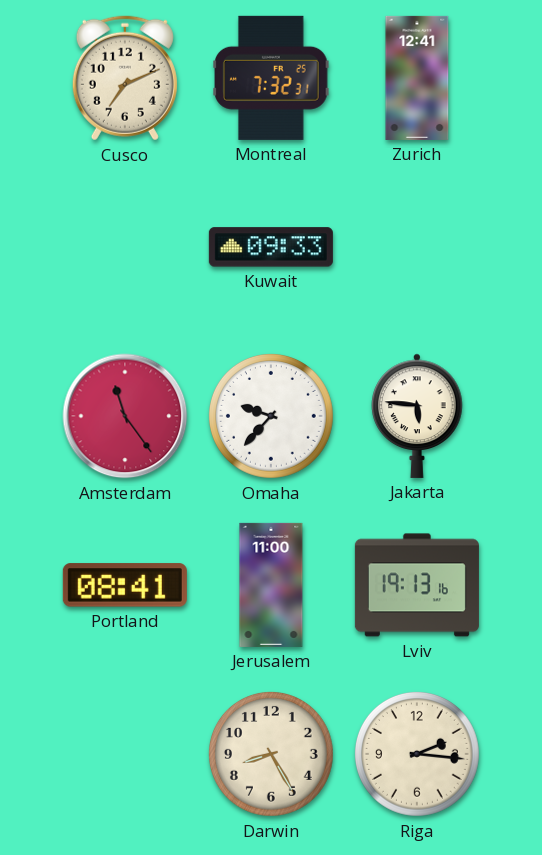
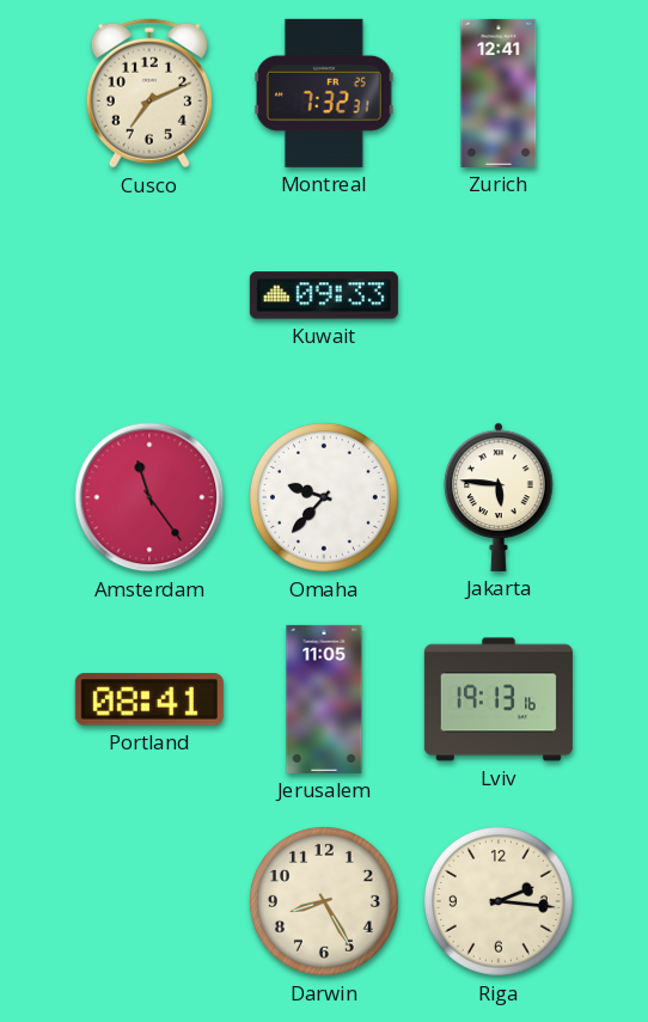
Jerusalem: 11:00 -> 11:05 (324, 699)
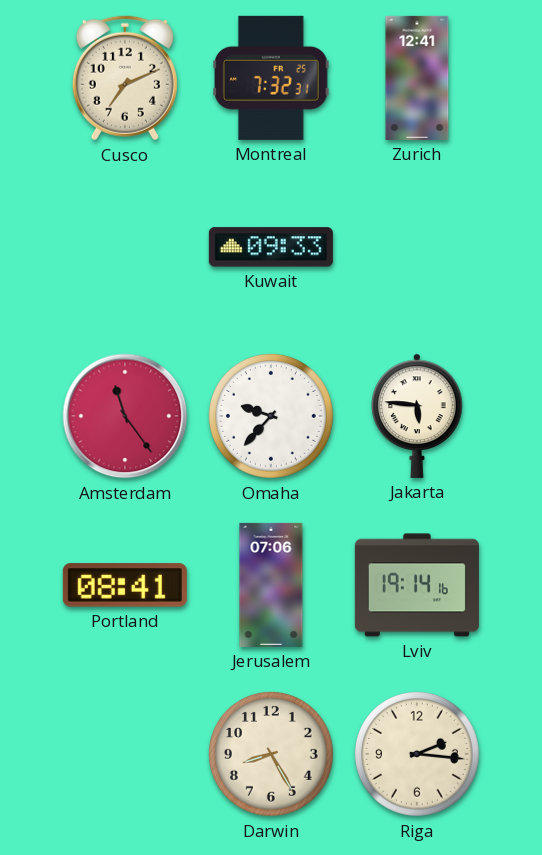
Jerusalem: 11:05 -> 07:06 (271, 585)
Lviv: 19:13 -> 19:14 (417, 585)
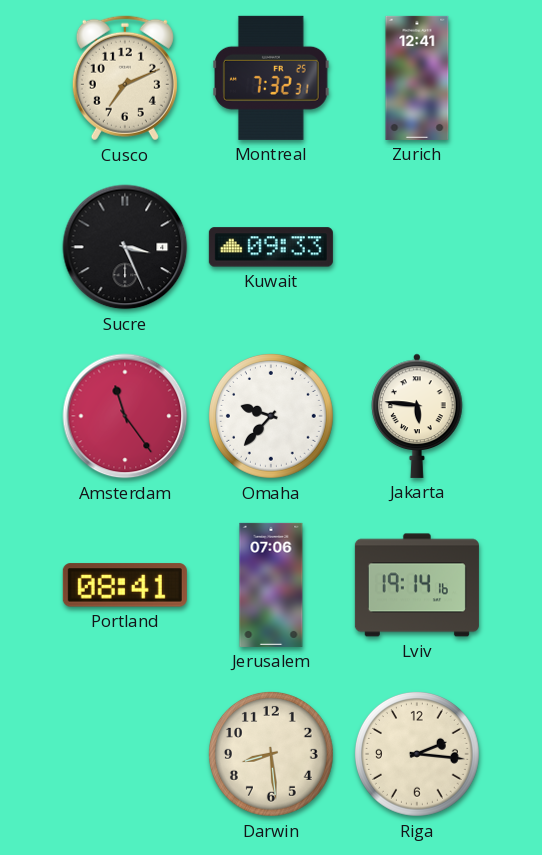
Sucre: none -> 3:26 (125, 247)
Darwin: 8:25 -> 8:29 (271, 754)
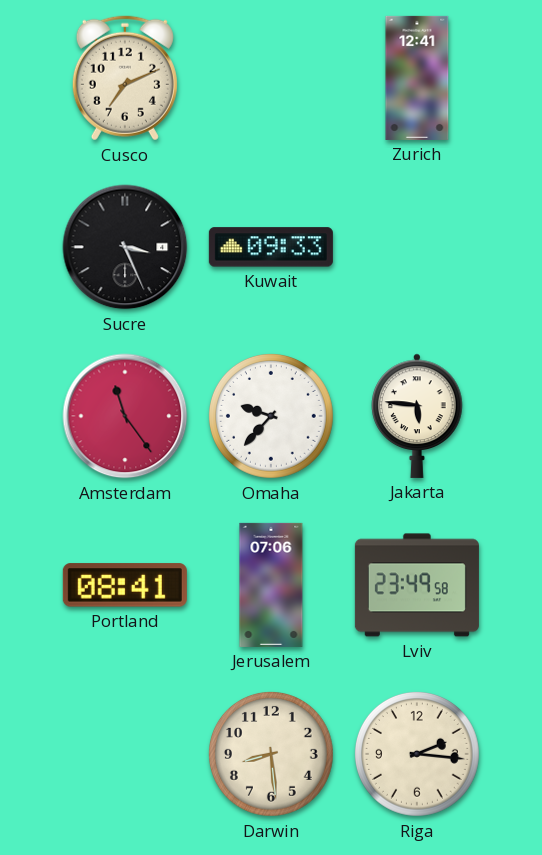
Montreal: 7:32 -> none (271, 78)
Lviv: 19:14 -> 23:49 (417, 585)
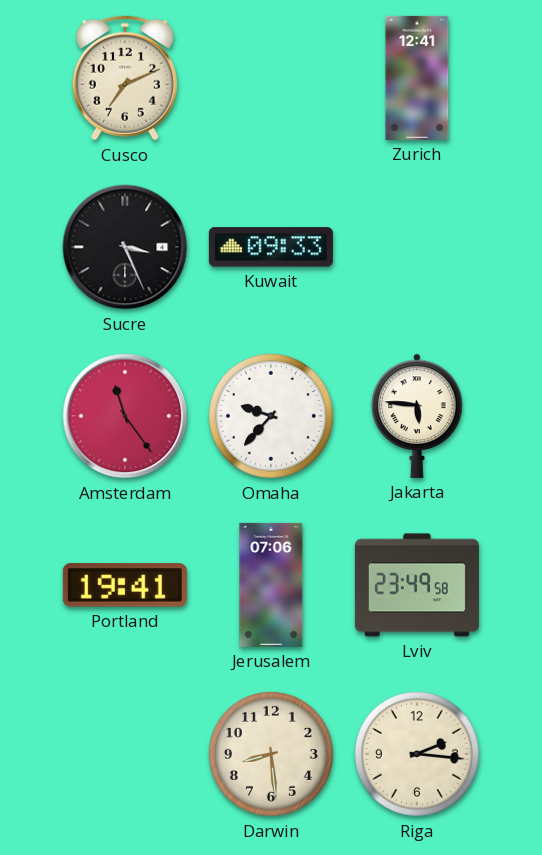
Portland: 08:41 -> 19:41 (125, 585)
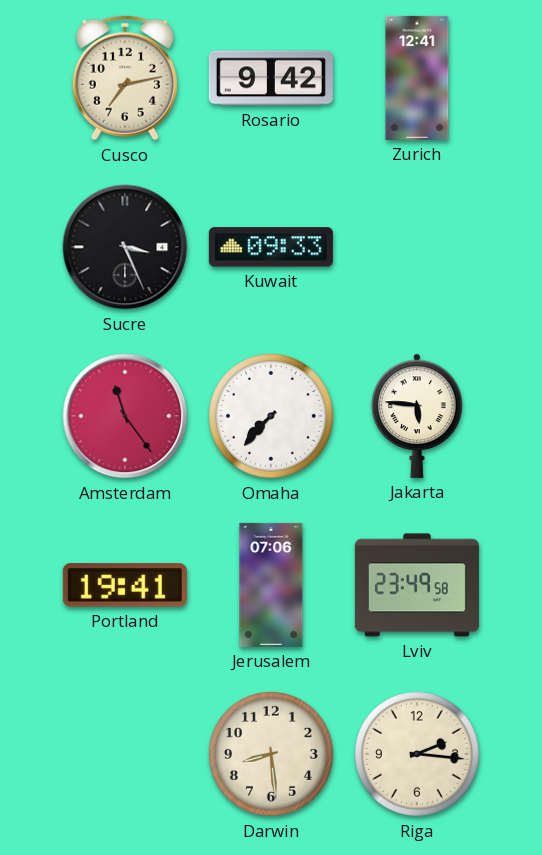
Cusco: 7:11 -> 7:13 (125, 78)
Rosario: none -> 9:42 (271, 78)
Omaha: 9:37 -> 7:37 (271, 416)
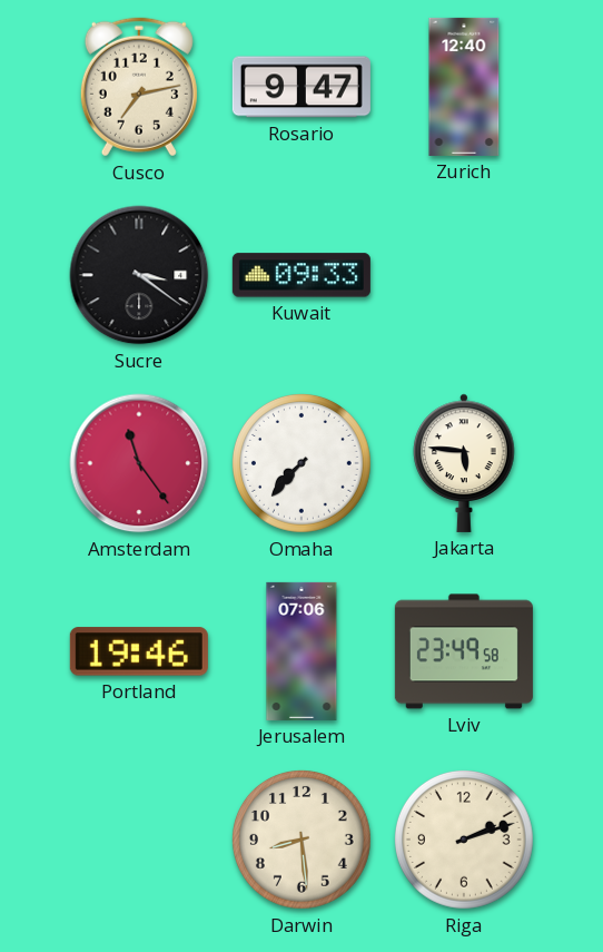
Rosario: 9:42 -> 9:47 (301, 87)
Zurich: 12:41 -> 12:40 (464, 87)
Sucre: 3:26 -> 3:21 (139, 275)
Portland: 19:41 -> 19:46 (139, 651)
Riga: 2:16 -> 2:12 (464, 840)
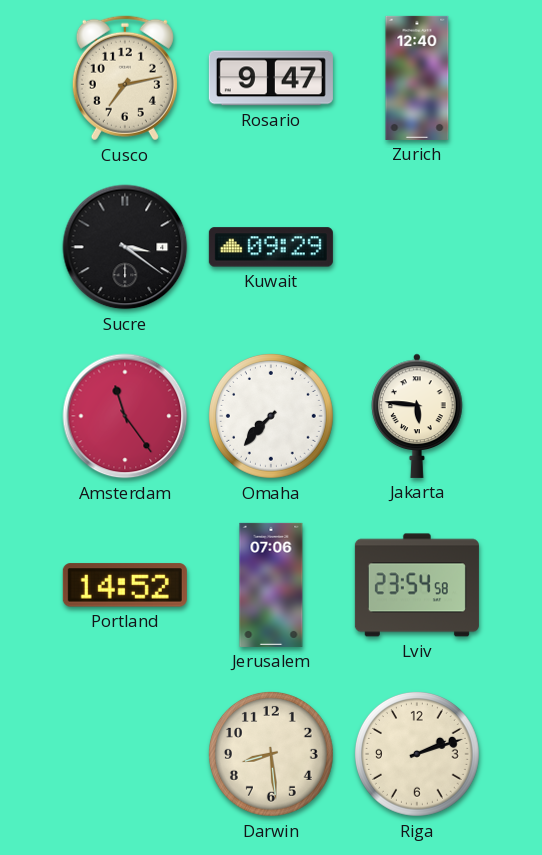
Kuwait: 09:33 -> 09:29 (271, 247)
Portland: 19:46 -> 14:52 (125, 585)
Lviv: 23:49 -> 23:54 (417, 585)
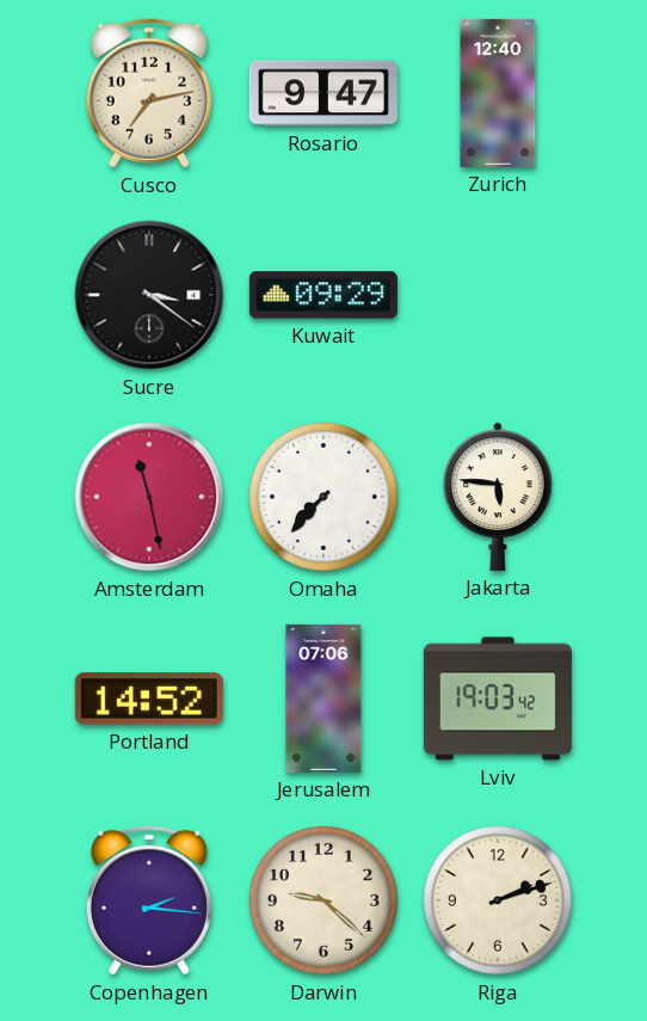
Amsterdam: 11:24 -> 11:28 (149, 497)
Lviv: 23:54 -> 19:03 (498, 699)
Copenhagen: none -> 2:16 (149, 900)
Darwin: 8:29 -> 9:22 (323, 900)
